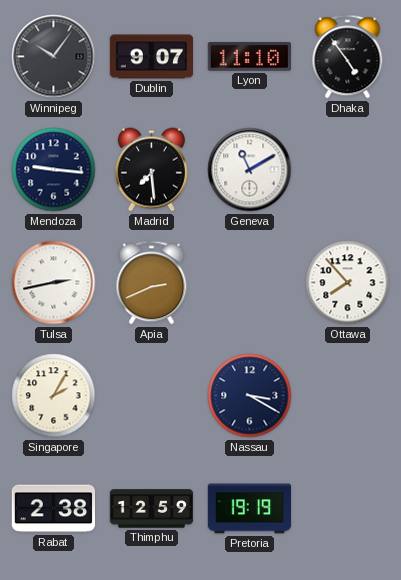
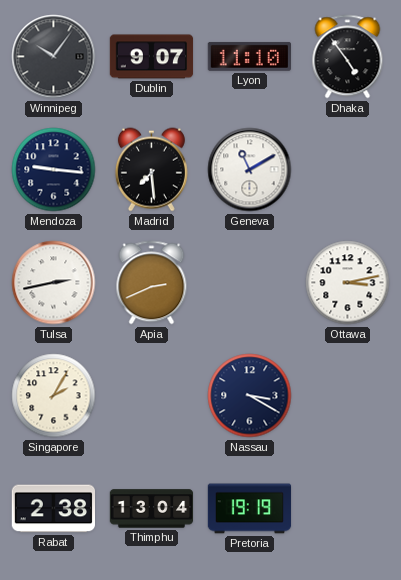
Ottawa: 7:53 -> 3:13 (348, 283)
Thimphu: 12:59 -> 13:04 (152, 509)
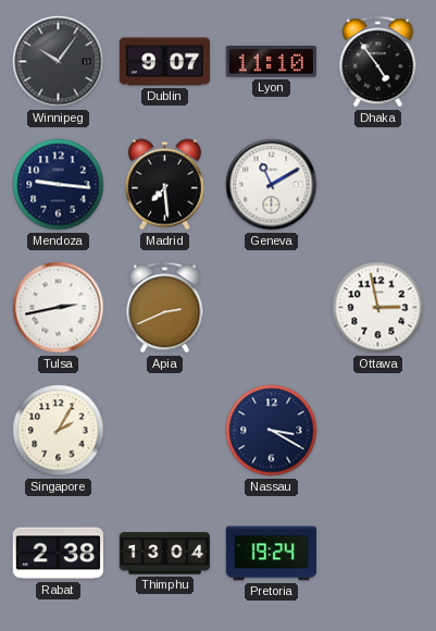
Ottawa: 3:13 -> 2:58 (378, 308)
Pretoria: 19:19 -> 19:24 (272, 554)
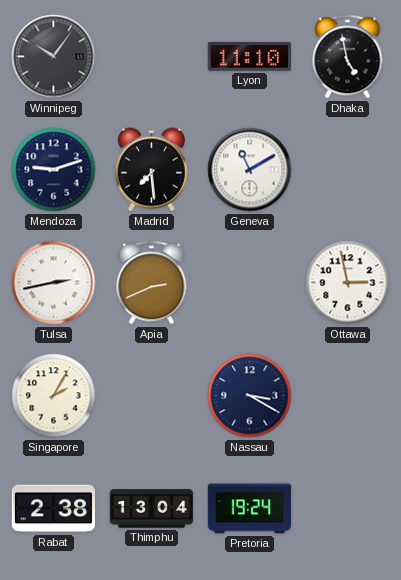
Dublin: 9:07 -> none (165, 62)
Dhaka: 4:54 -> 4:58 (348, 57)
Mendoza: 9:16 -> 9:12 (54, 170)
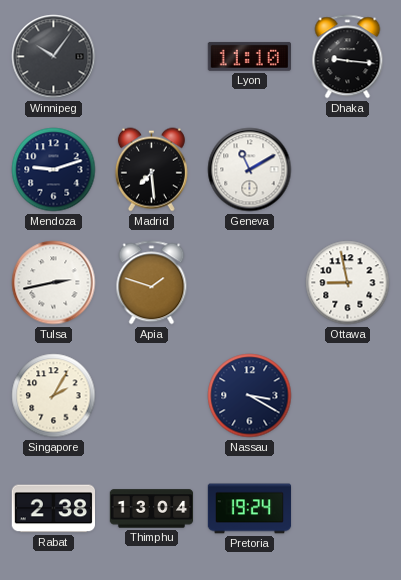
Dhaka: 4:58 -> 9:16 (348, 57)
Apia: 2:41 -> 1:48 (152, 283)
Ottawa: 2:58 -> 8:58 (348, 283)
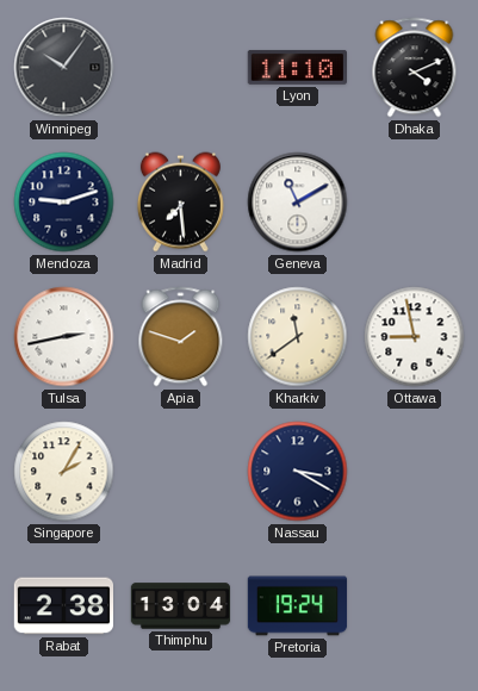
Dhaka: 9:16 -> 4:11 (415, 68)
Kharkiv: none -> 11:39 (298, 337)
